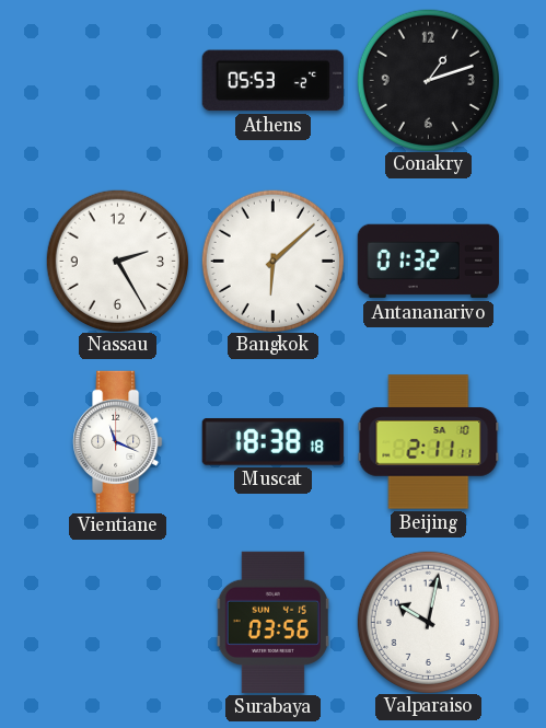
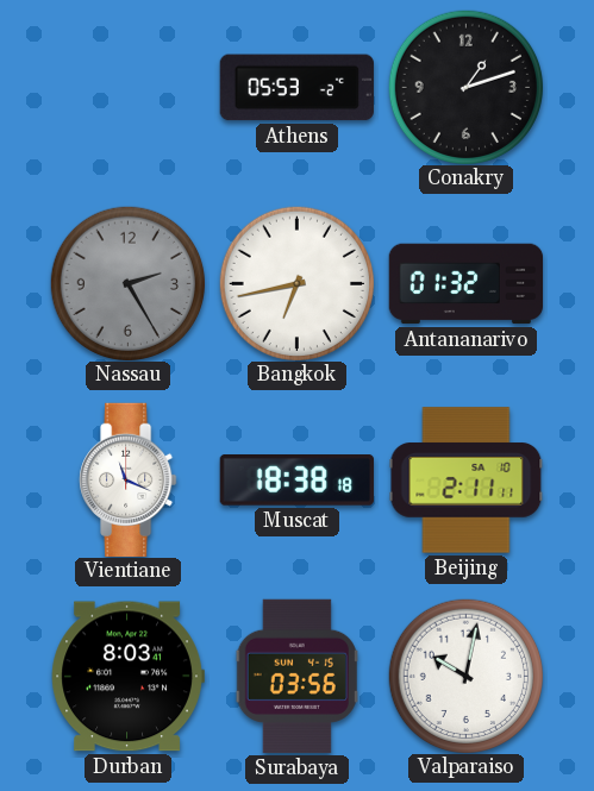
Nassau dial: white -> grey (127, 283)
Bangkok: 6:08 -> 6:43 (296, 283)
Durban: none -> 8:03 (127, 677)
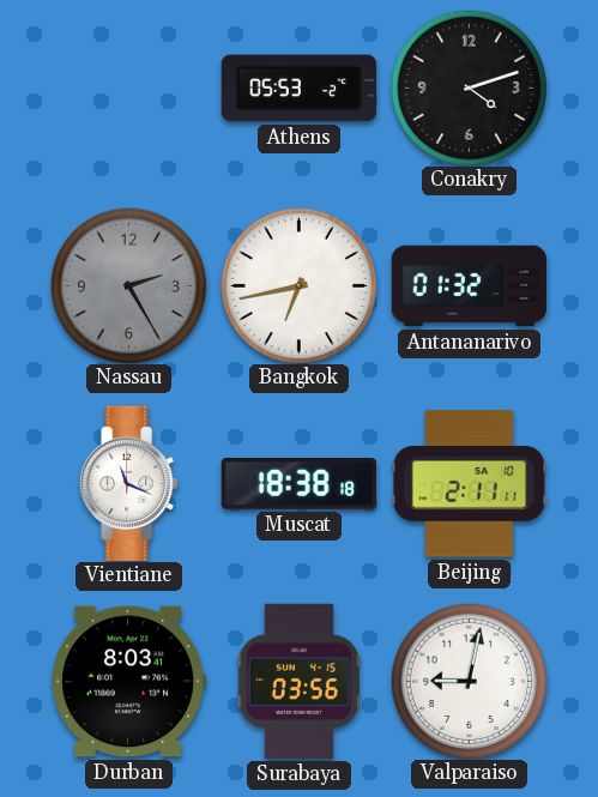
Conakry: 1:12 -> 4:12 (469, 87)
Valparaiso: 10:02 -> 9:02 (469, 681)
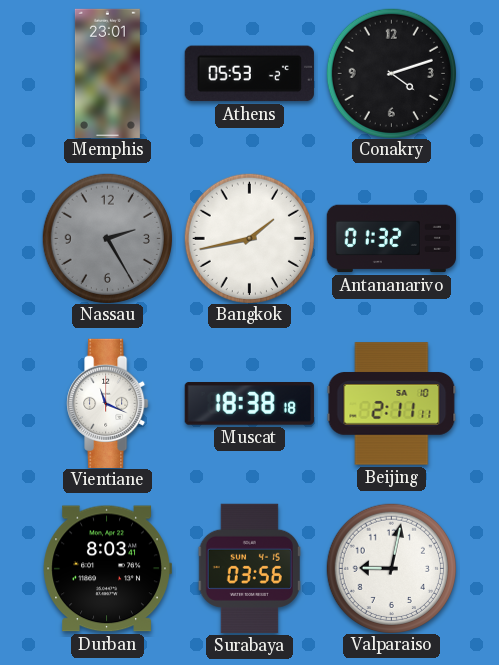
Memphis: none -> 23:01 (107, 73)
Bangkok: 6:43 -> 1:43 (249, 238)
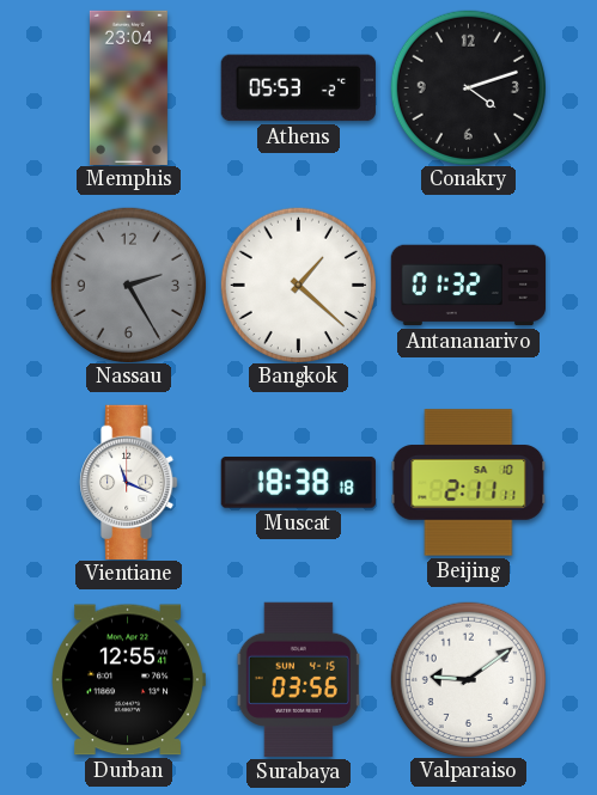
Memphis: 23:01 -> 23:04 (128, 87)
Bangkok: 1:43 -> 1:22 (298, 285)
Durban: 8:03 -> 12:55 (128, 680)
Valparaiso: 9:02 -> 9:09 (468, 679)
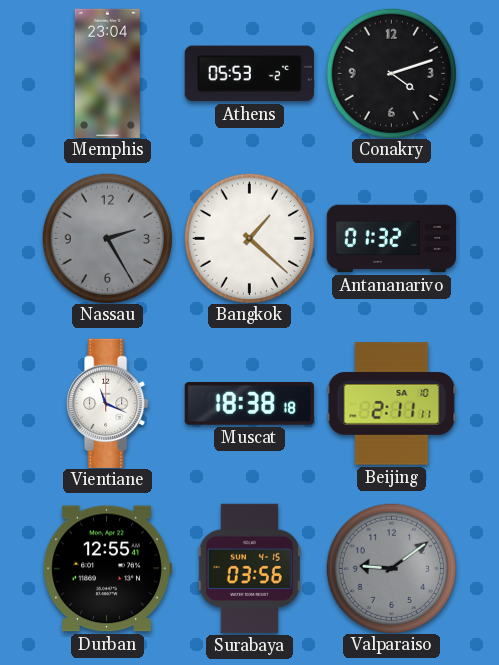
Valparaiso dial: white -> grey (391, 568)
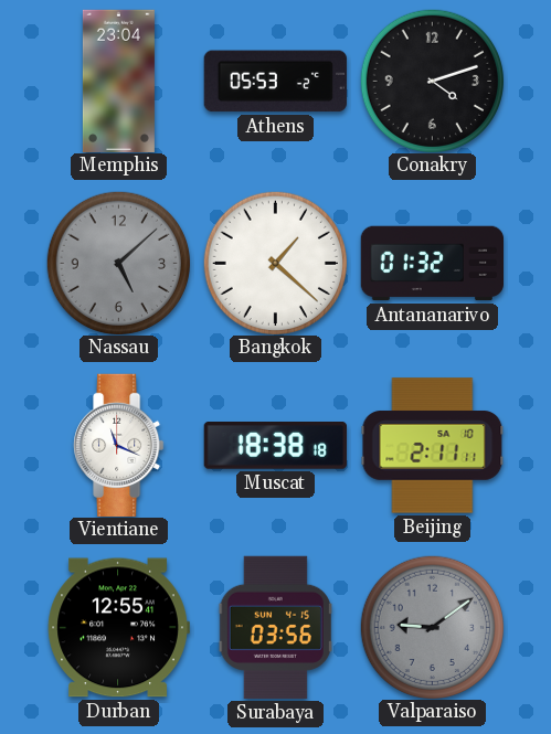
Nassau: 2:25 -> 5:08 (118, 263)
